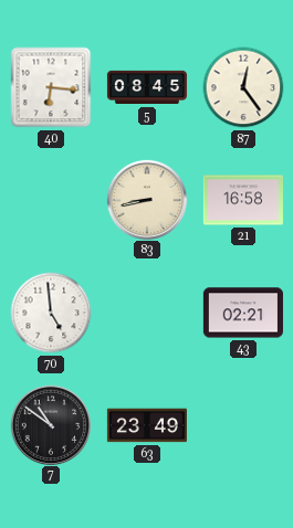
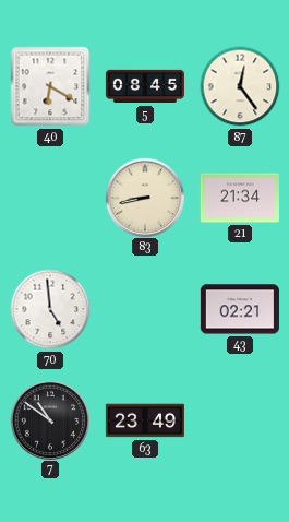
40: 6:16 -> 6:20 (50, 86)
21: 16:58 -> 21:34 (240, 198)
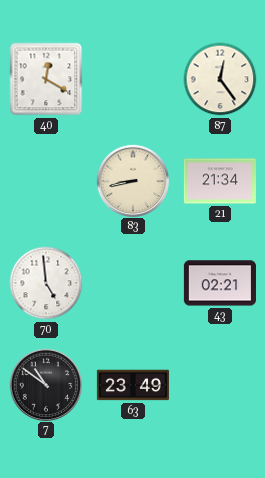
40: 6:20 -> 12:20 (46, 79)
5: 08:45 -> none (145, 86)
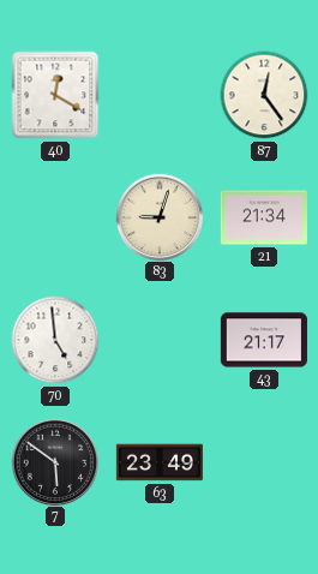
83: 8:43 -> 9:03 (158, 216)
43: 02:21 -> 21:17 (264, 340)
7: 10:51 -> 5:51 (54, 461)
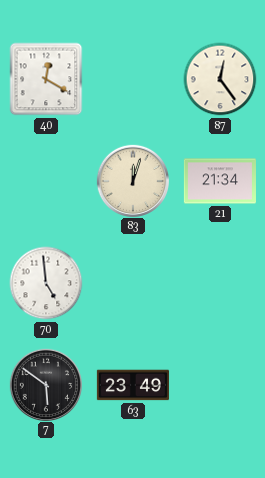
83: 9:03 -> 12:03 (132, 180)
43: 21:17 -> none (264, 340)
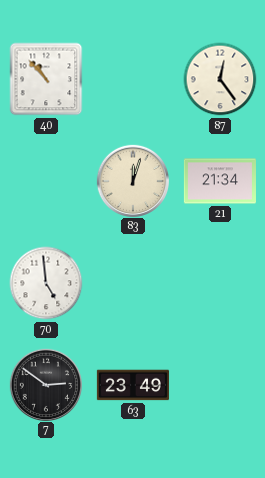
40: 12:20 -> 10:53 (46, 79)
7: 5:51 -> 2:51 (45, 384)
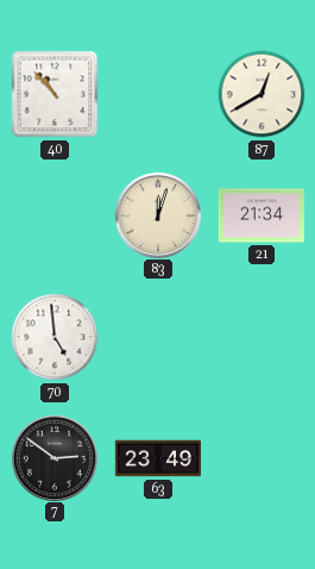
87: 12:24 -> 12:40 (262, 94)
